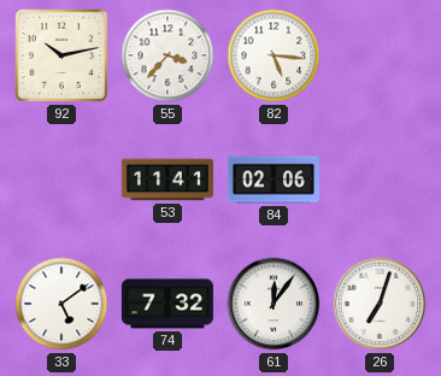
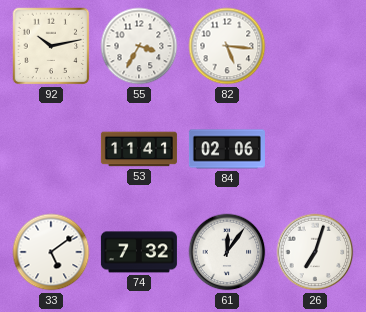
55: 3:37 -> 3:35 (139, 46)
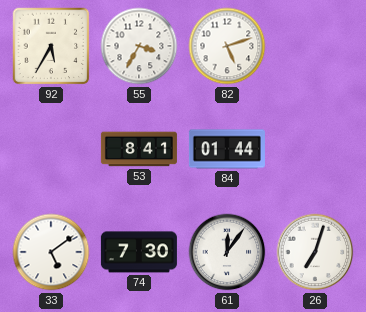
92: 10:13 -> 5:35 (51, 46)
82: 5:16 -> 5:12 (227, 46)
53: 11:41 -> 8:41 (139, 149)
84: 02:06 -> 01:44 (227, 149)
74: 7:32 -> 7:30 (139, 252)
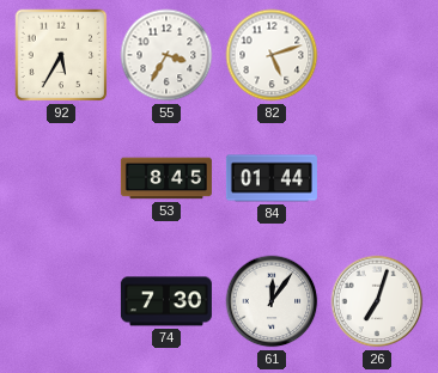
53: 8:41 -> 8:45 (166, 178)
33: 5:09 -> none (51, 252)
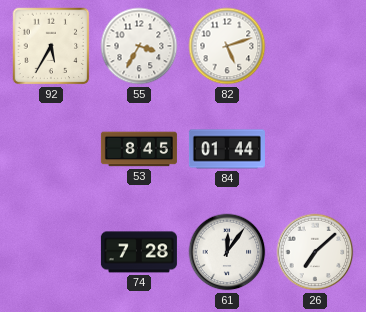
74: 7:30 -> 7:28 (139, 252)
26: 7:03 -> 7:08 (315, 252)
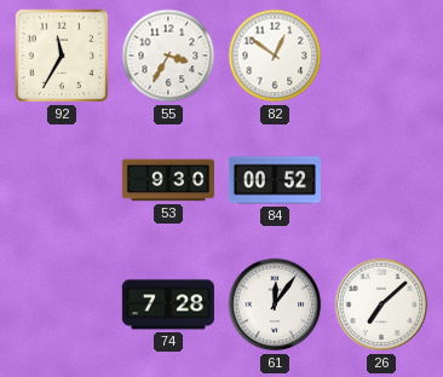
92: 5:35 -> 11:35 (62, 56)
82: 5:12 -> 12:51 (275, 56)
53: 8:45 -> 9:30 (168, 180)
84: 01:44 -> 00:52 (275, 180)
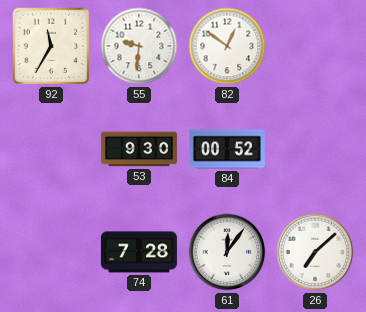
55: 3:35 -> 9:31 (139, 46)
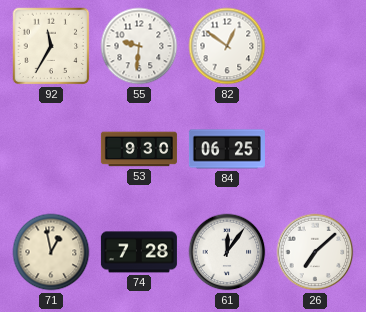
84: 00:52 -> 06:25 (227, 149)
71: none -> 12:58 (51, 252)
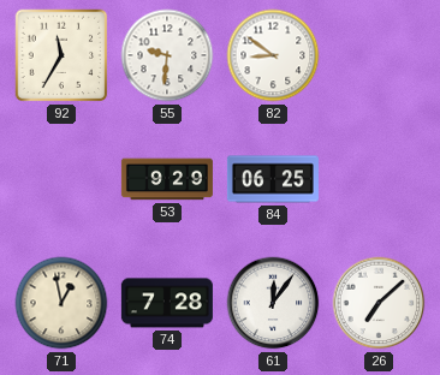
82: 12:51 -> 8:51 (273, 55)
53: 9:30 -> 9:29 (167, 179)
